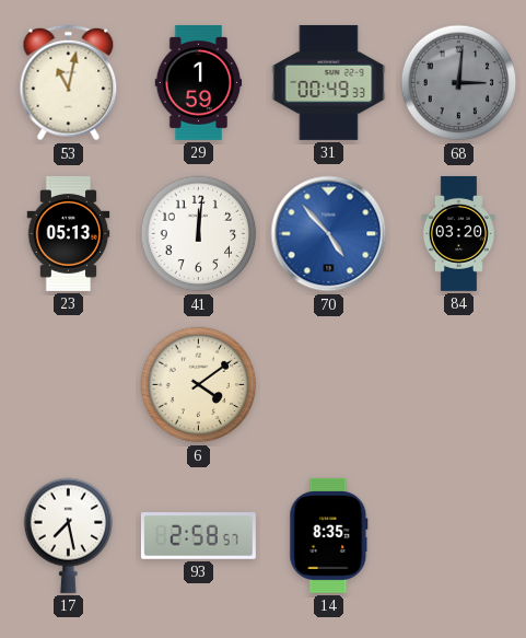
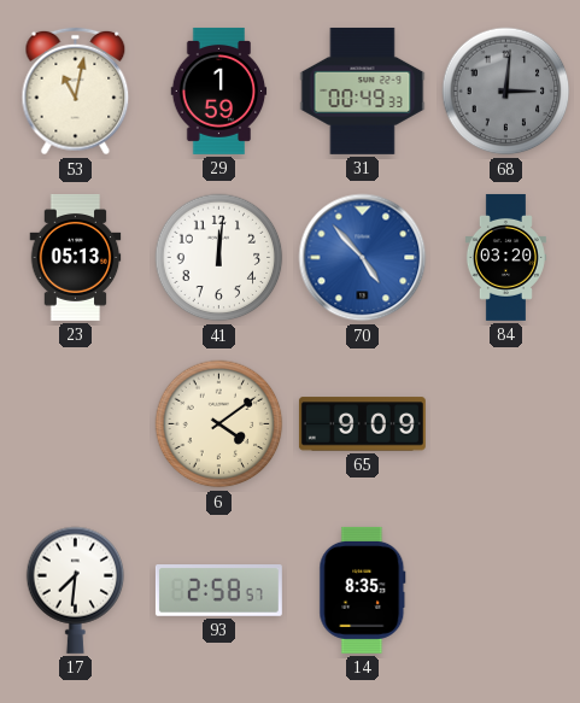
65: none -> 9:09 (362, 424)
17: 7:28 -> 7:31 (76, 590)
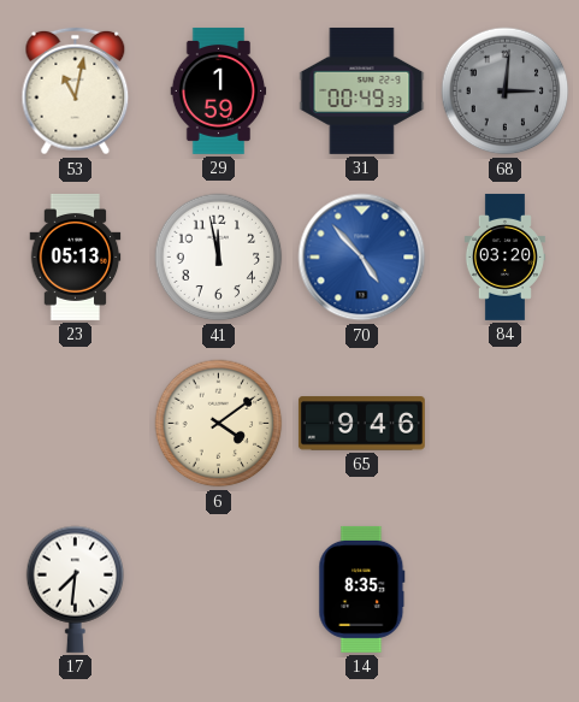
41: 12:01 -> 11:58 (219, 258)
65: 9:09 -> 9:46 (361, 424)
93: 2:58 -> none (218, 591)
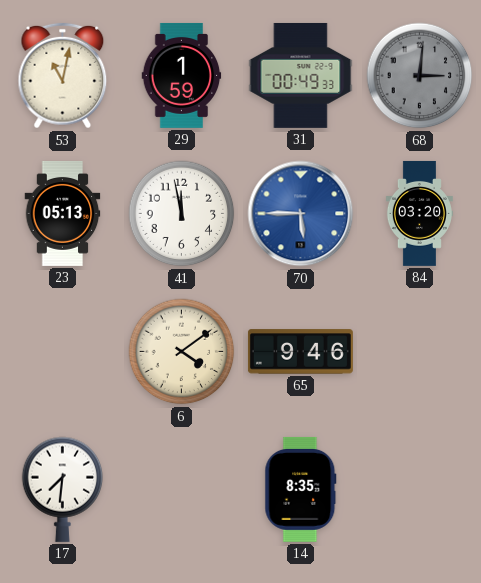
70: 4:53 -> 5:45 (301, 214)
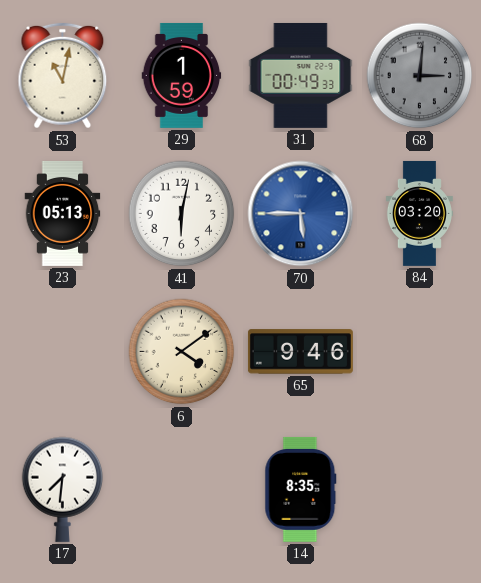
41: 11:58 -> 6:02 (182, 214)
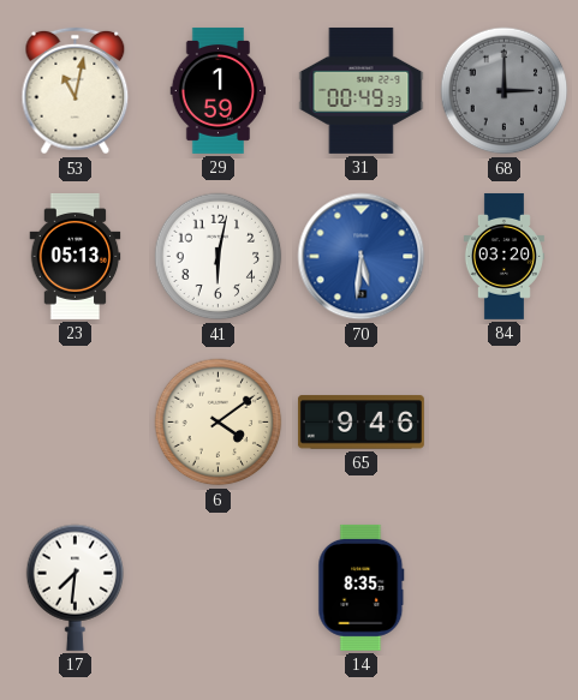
68: 3:01 -> 3:00 (505, 91)
70: 5:45 -> 5:31 (362, 257)
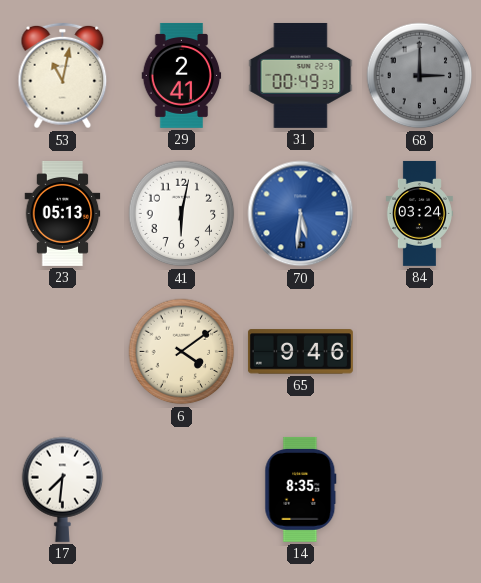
29: 1:59 -> 2:41 (182, 75)
84: 03:20 -> 03:24 (419, 213)
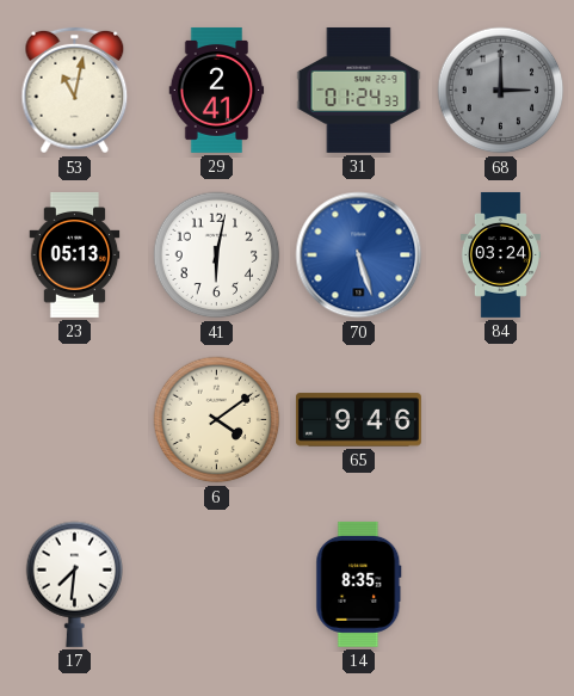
31: 00:49 -> 01:24 (359, 90)
70: 5:31 -> 5:27 (359, 255)
